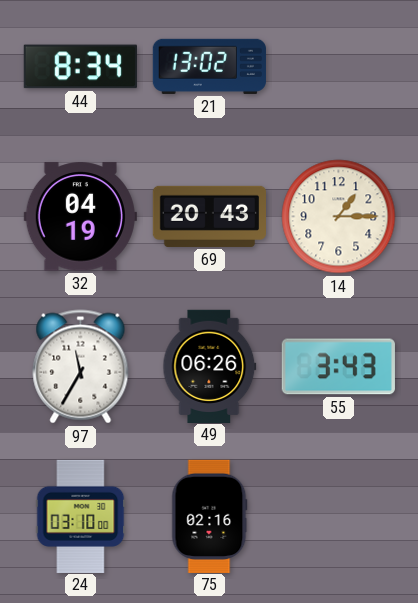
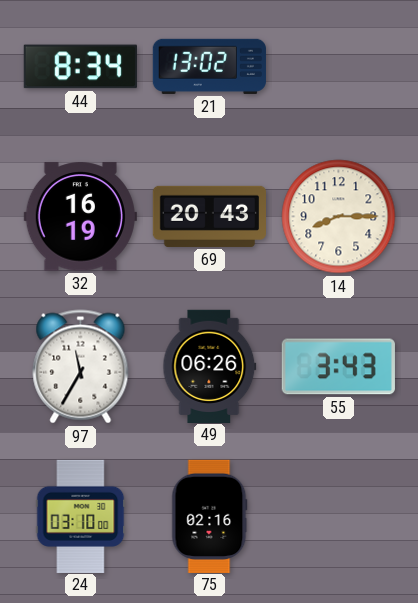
32: 04:19 -> 16:19 (80, 217)
14: 1:15 -> 8:15 (339, 217)
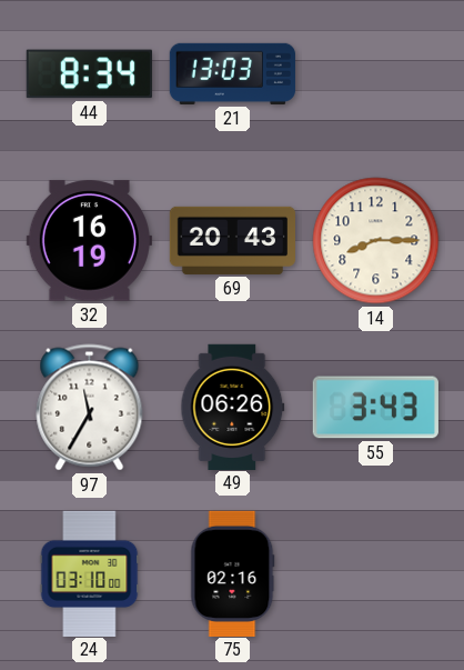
21: 13:02 -> 13:03 (232, 73)
